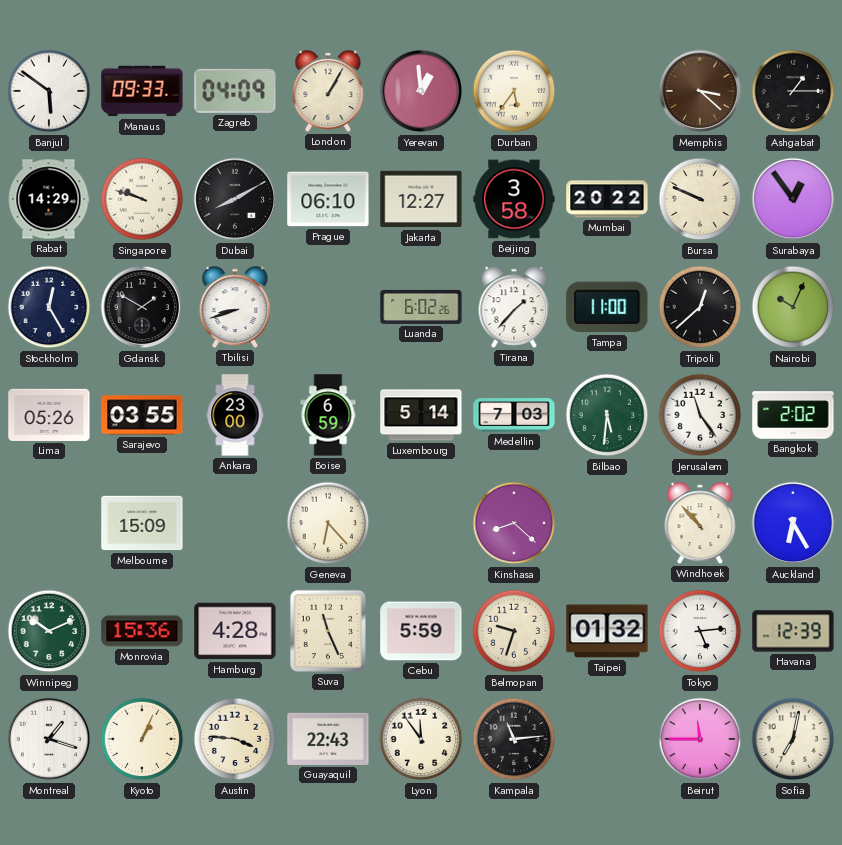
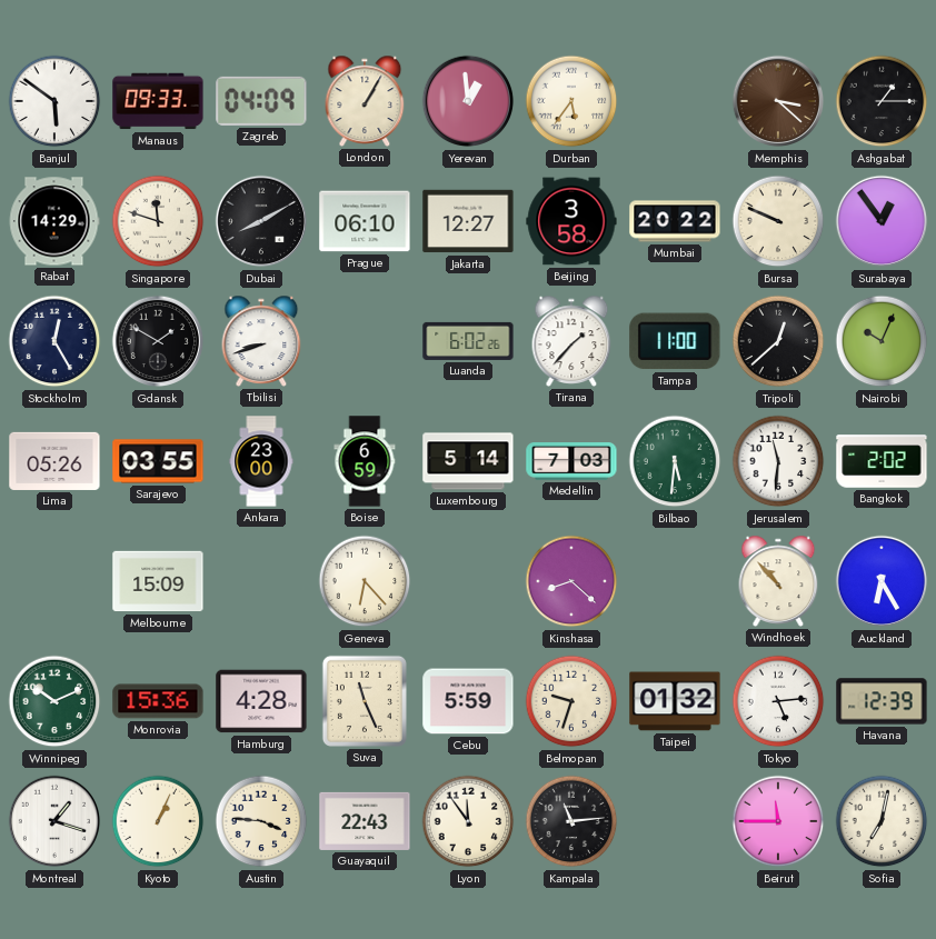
Singapore: 9:48 -> 11:48 (158, 221)
Jerusalem: 11:24 -> 11:31 (778, 461)
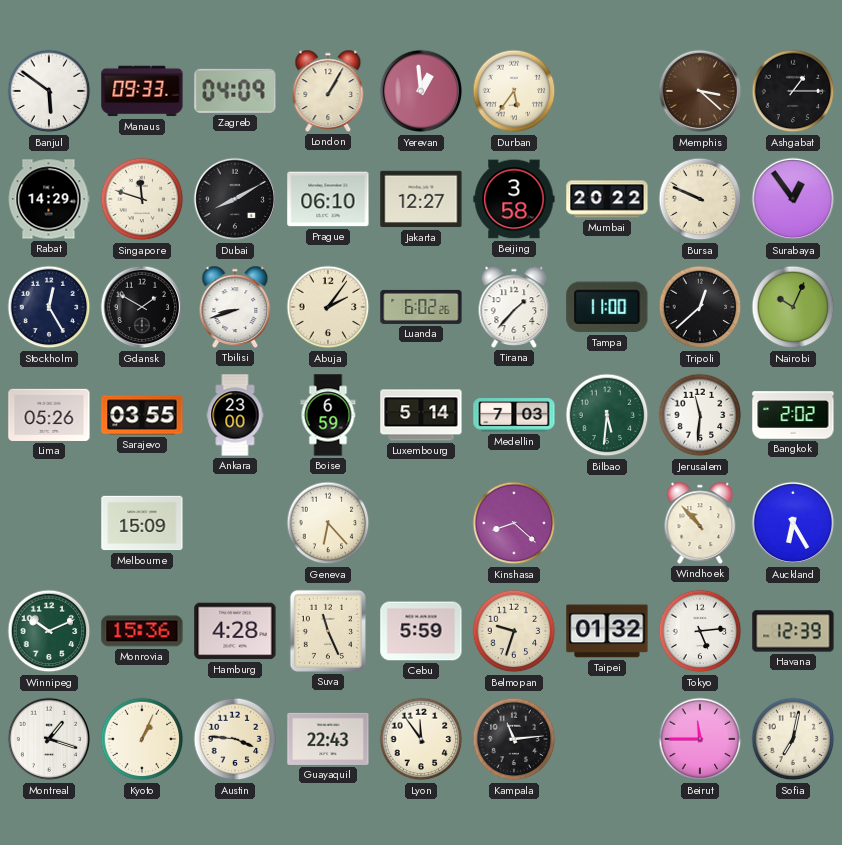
Abuja: none -> 2:06 (328, 307)
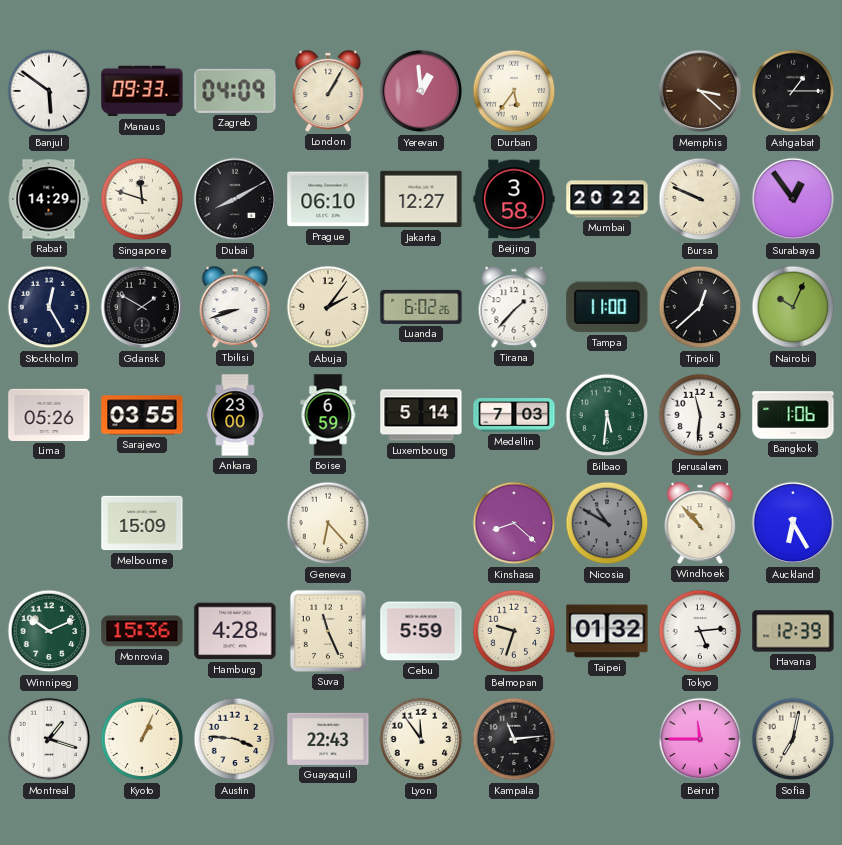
Bangkok: 2:02 -> 1:06 (793, 415)
Nicosia: none -> 10:50 (607, 523)
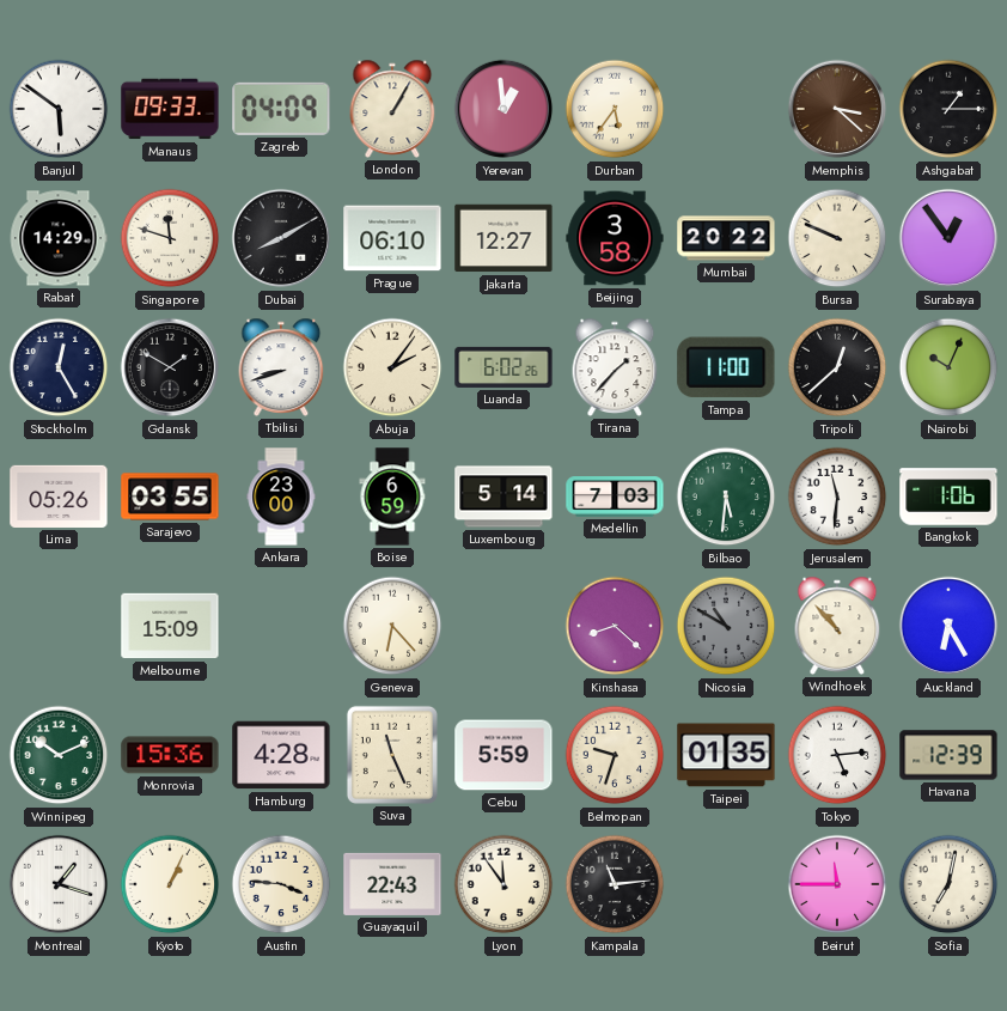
Taipei: 01:32 -> 01:35 (726, 755)
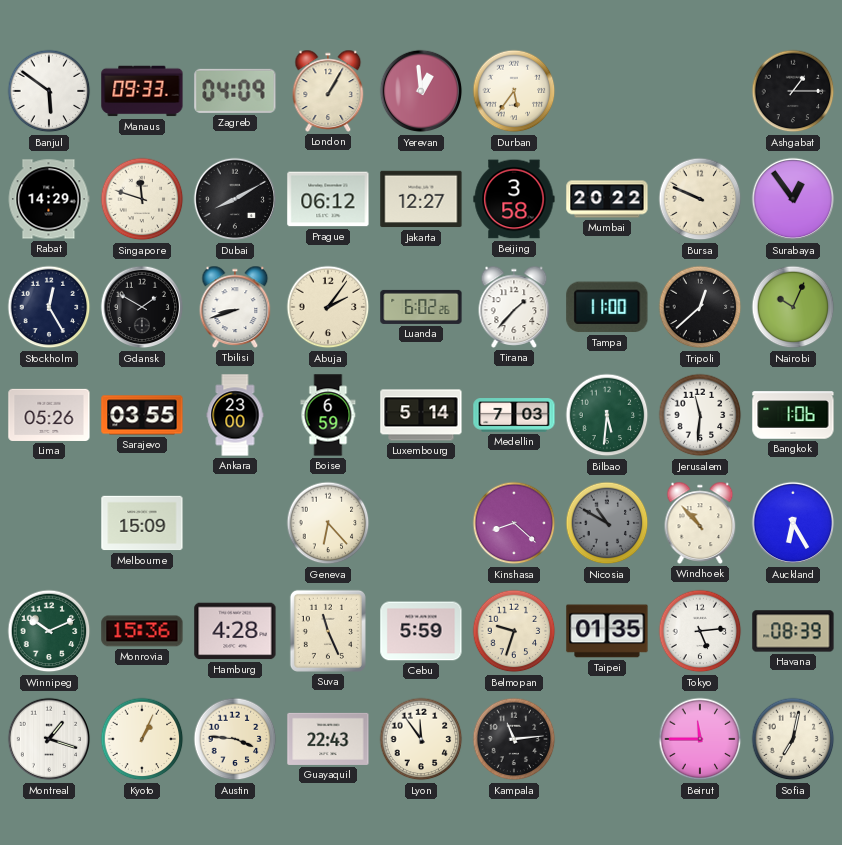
Memphis: 3:22 -> none (837, 109)
Prague: 06:10 -> 06:12 (328, 199)
Havana: 12:39 -> 08:39 (793, 631)
